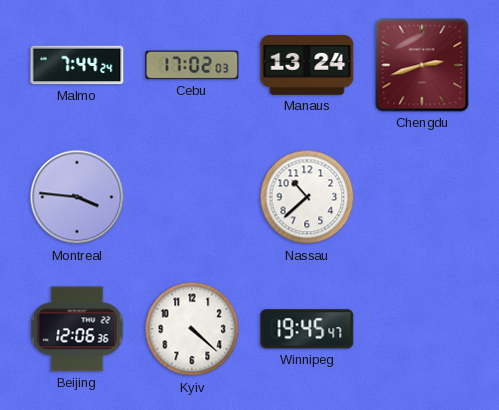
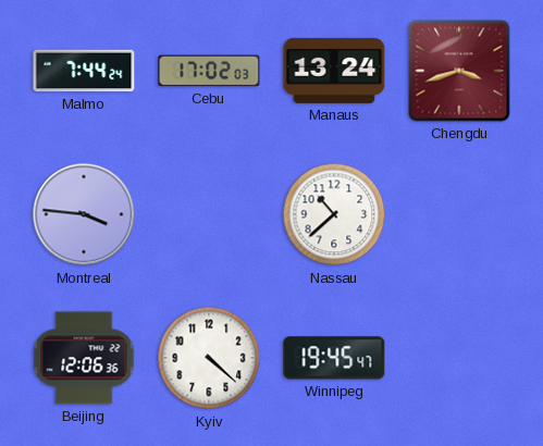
Chengdu: 2:42 -> 3:42 (459, 71)
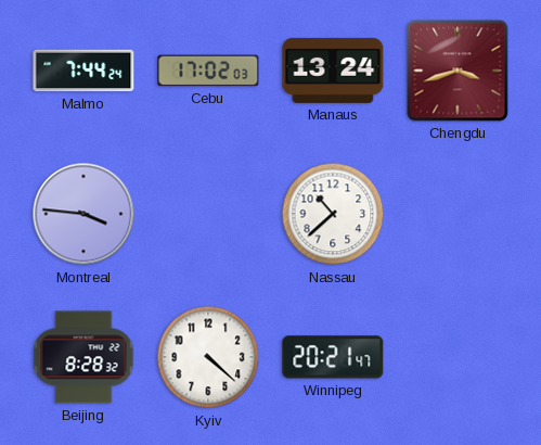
Beijing: 12:06 -> 8:28 (83, 357)
Winnipeg: 19:45 -> 20:21 (333, 357)
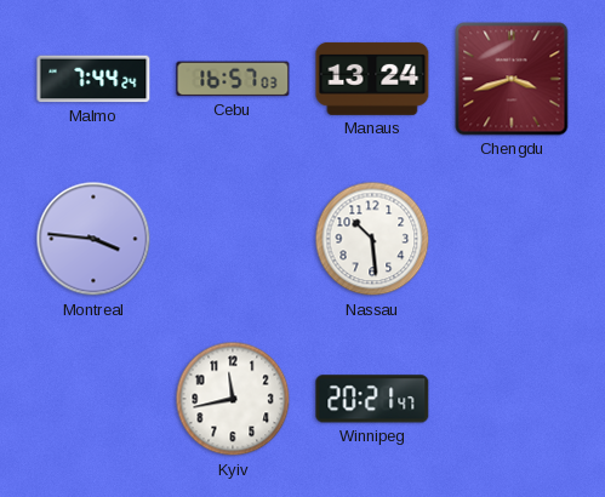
Cebu: 17:02 -> 16:57 (233, 79)
Nassau: 10:38 -> 10:29 (372, 239)
Beijing: 8:28 -> none (83, 357)
Kyiv: 4:22 -> 11:43 (233, 399)
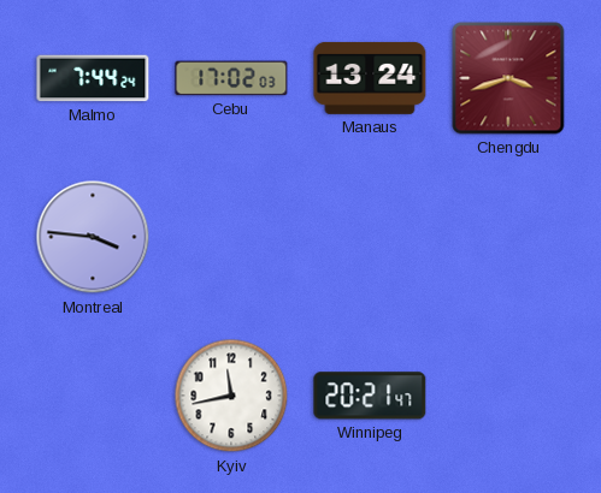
Cebu: 16:57 -> 17:02 (231, 78)
Nassau: 10:29 -> none (372, 239)
